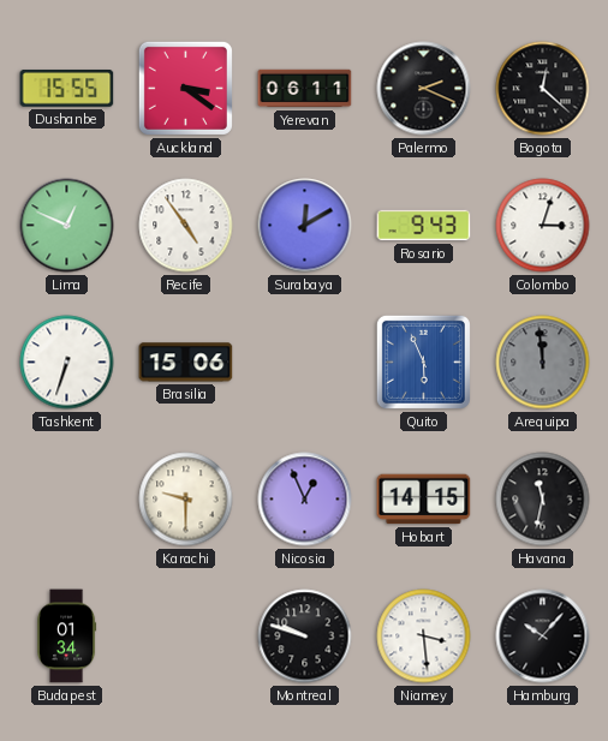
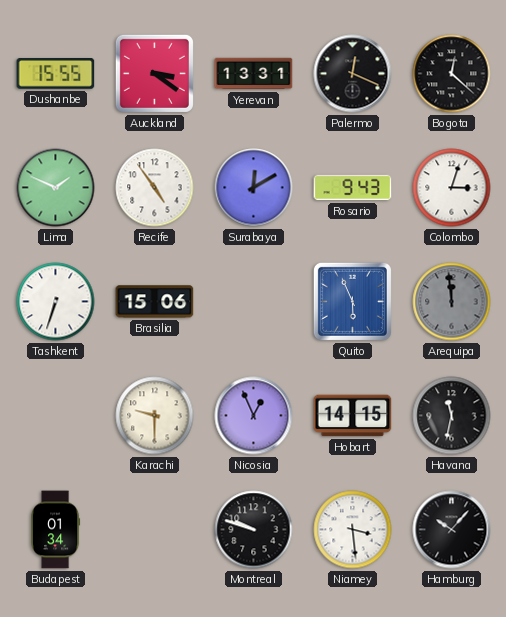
Yerevan: 06:11 -> 13:31 (254, 74)
Palermo: 2:19 -> 12:19 (353, 74)
Lima: 12:49 -> 1:49 (56, 188)
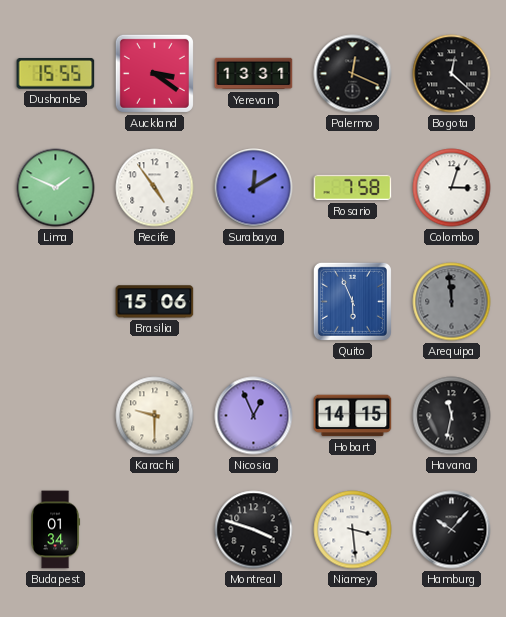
Rosario: 9:43 -> 7:58 (353, 188)
Tashkent: 6:33 -> none (56, 302)
Montreal: 9:48 -> 3:48 (254, 530)
